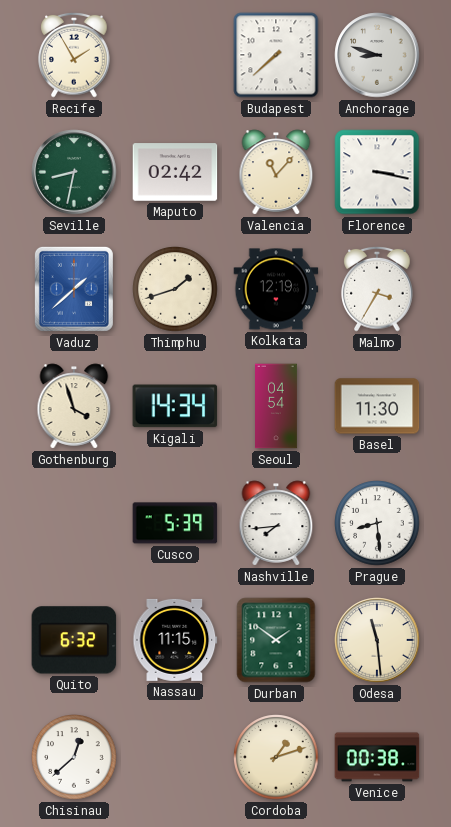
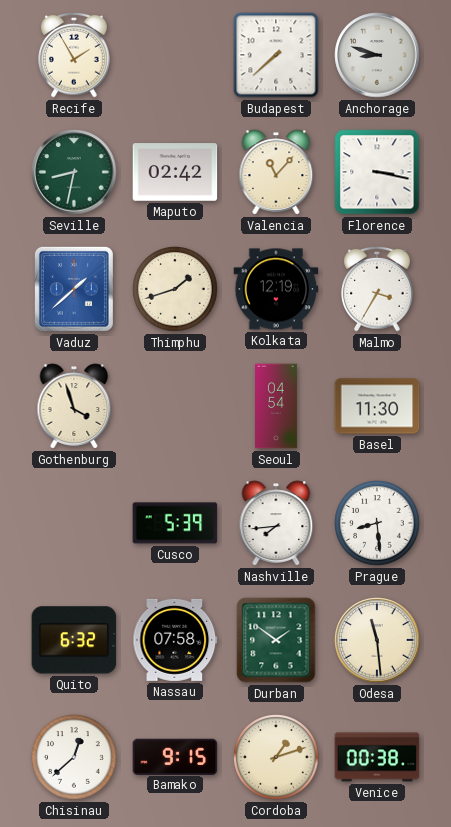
Kigali: 14:34 -> none (175, 406)
Nassau: 11:15 -> 07:58 (175, 640)
Bamako: none -> 9:15 (175, 756)
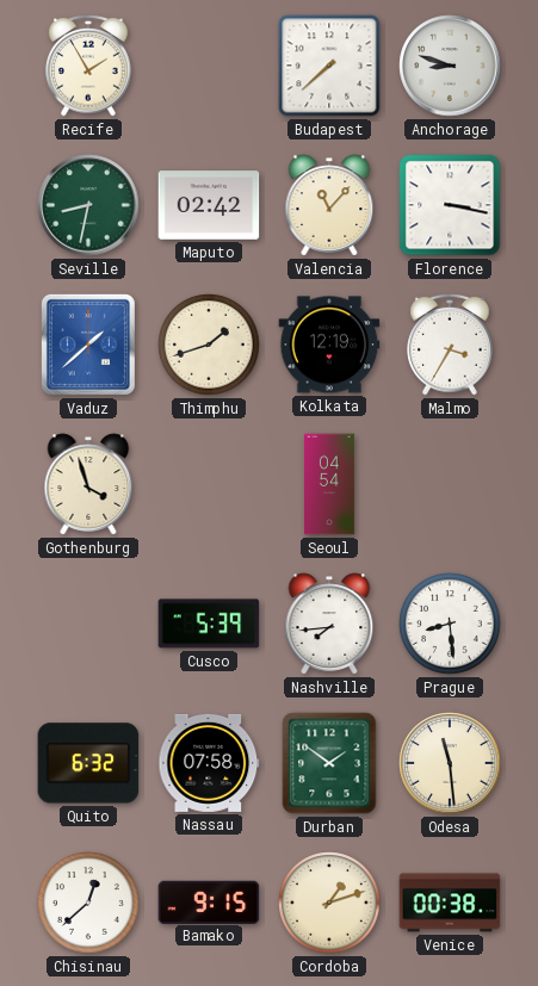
Basel: 11:30 -> none (377, 406)
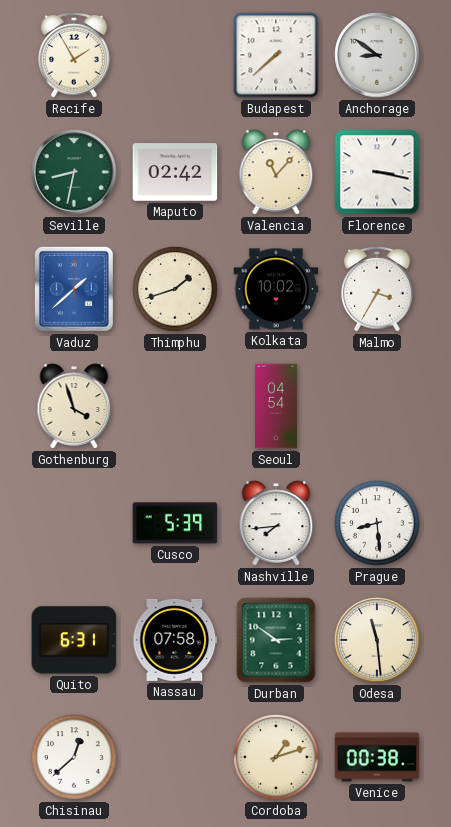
Anchorage: 8:48 -> 8:51 (377, 55)
Kolkata: 12:19 -> 10:02 (276, 289)
Quito: 6:32 -> 6:31 (74, 640)
Durban: 1:51 -> 2:51 (276, 640)
Bamako: 9:15 -> none (209, 901)
